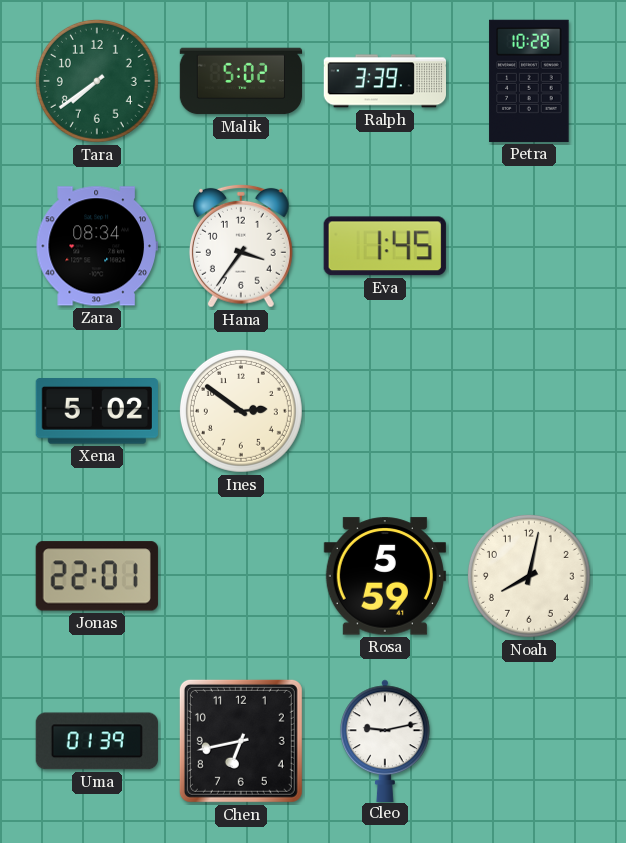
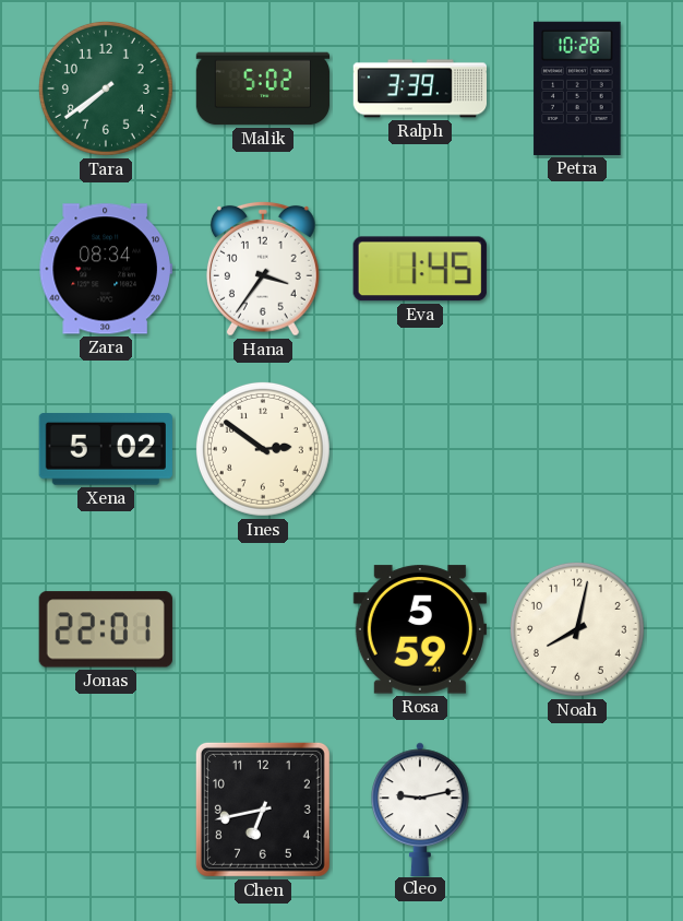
Uma: 01:39 -> none (97, 741)
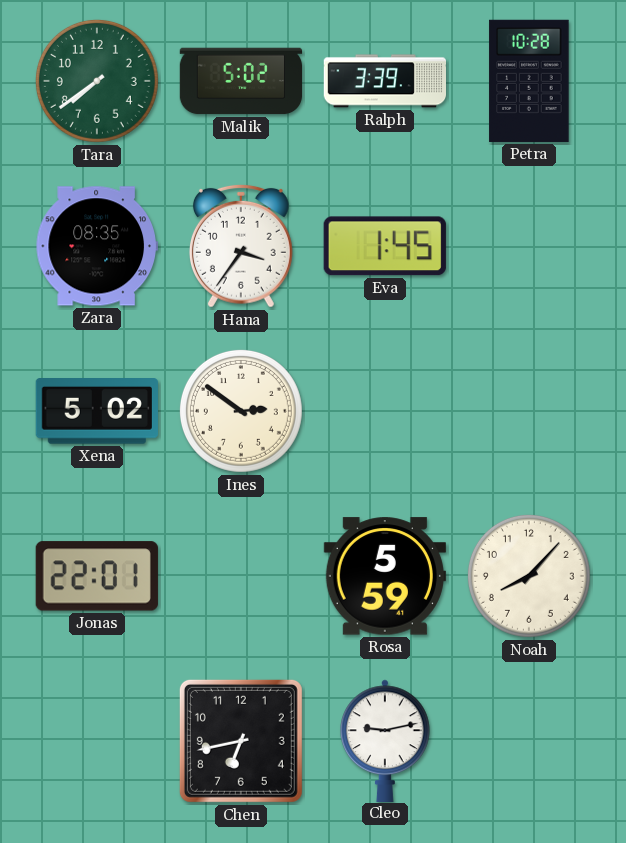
Zara: 08:34 -> 08:35 (97, 246)
Noah: 8:02 -> 8:07 (529, 576)
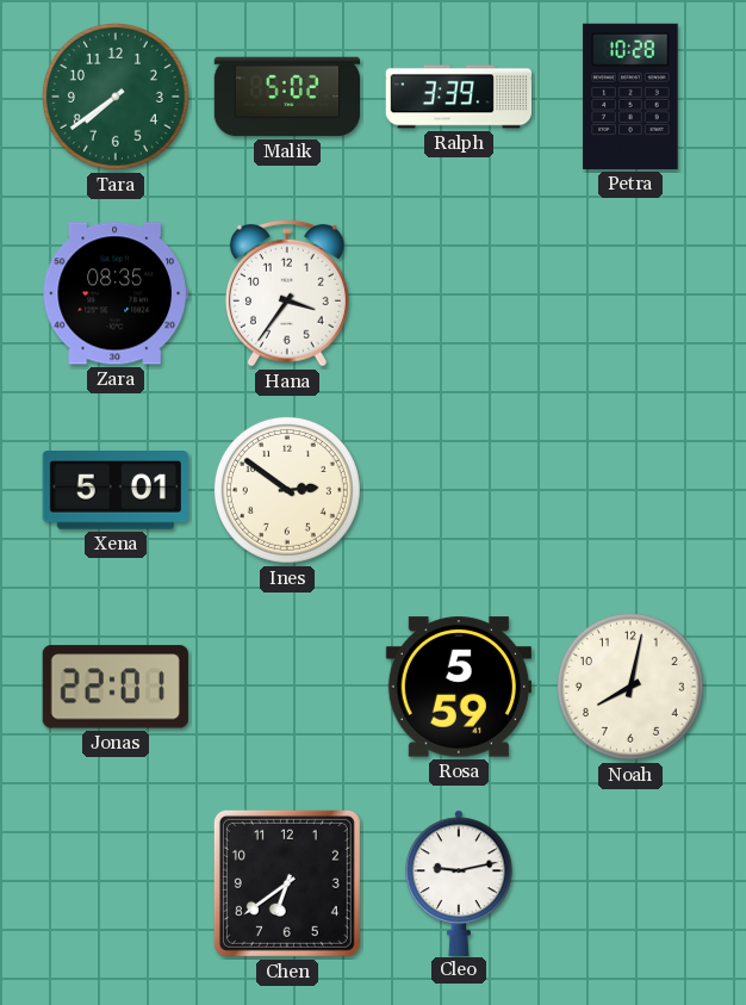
Eva: 1:45 -> none (385, 246)
Xena: 5:02 -> 5:01 (116, 491)
Noah: 8:07 -> 8:02 (630, 687)
Chen: 6:43 -> 6:39 (287, 883)
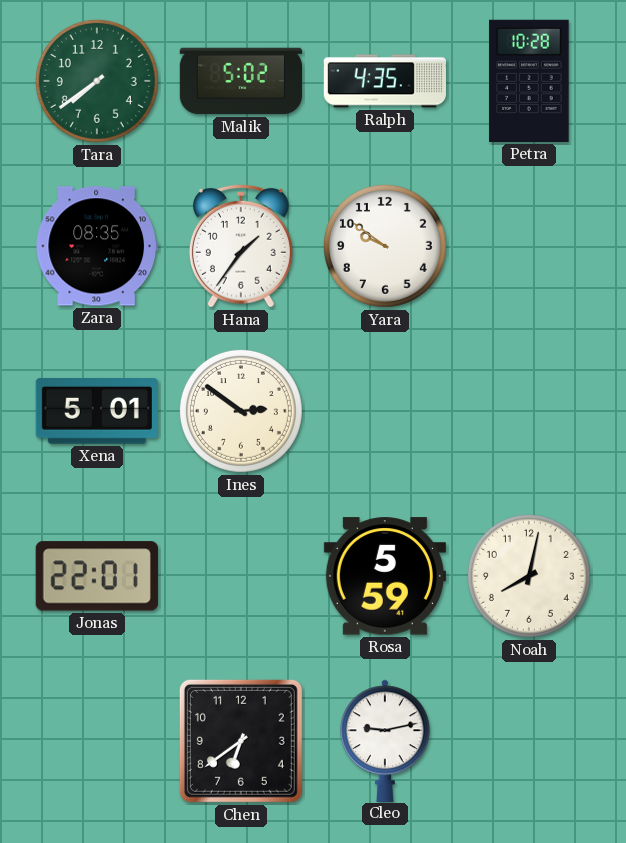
Ralph: 3:39 -> 4:35 (384, 81)
Hana: 3:36 -> 1:36 (241, 246)
Yara: none -> 9:51 (385, 246)
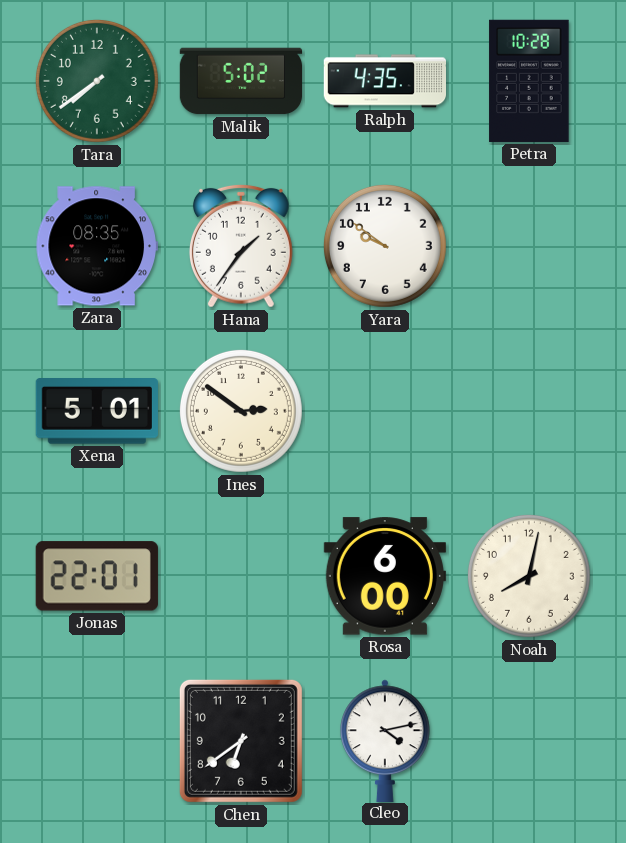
Rosa: 5:59 -> 6:00 (385, 576)
Cleo: 9:13 -> 4:13 (386, 740)
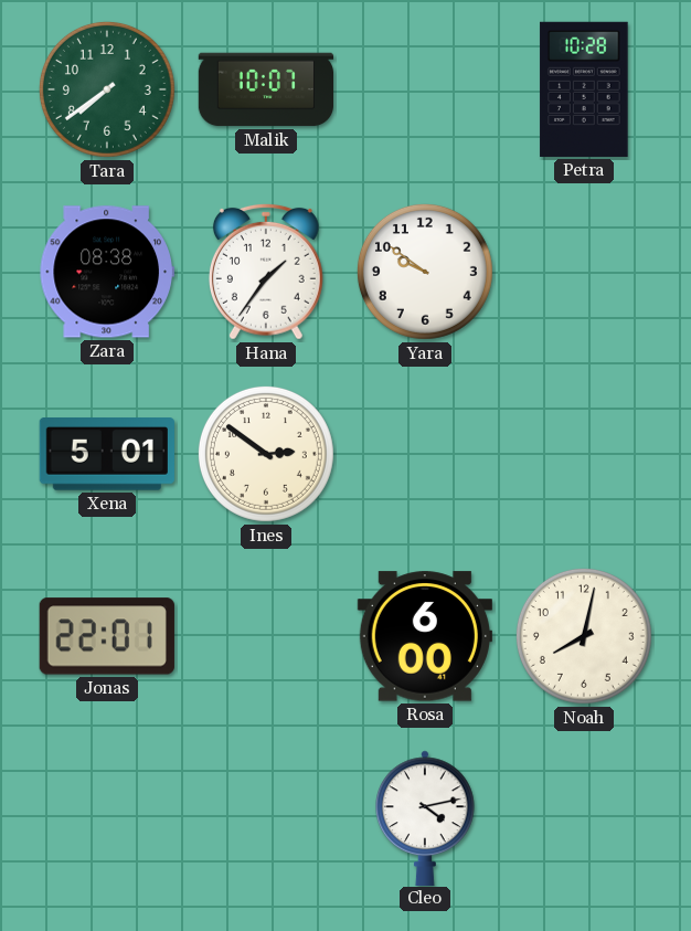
Malik: 5:02 -> 10:07 (266, 89)
Ralph: 4:35 -> none (384, 81)
Zara: 08:35 -> 08:38 (107, 272)
Chen: 6:39 -> none (241, 741)
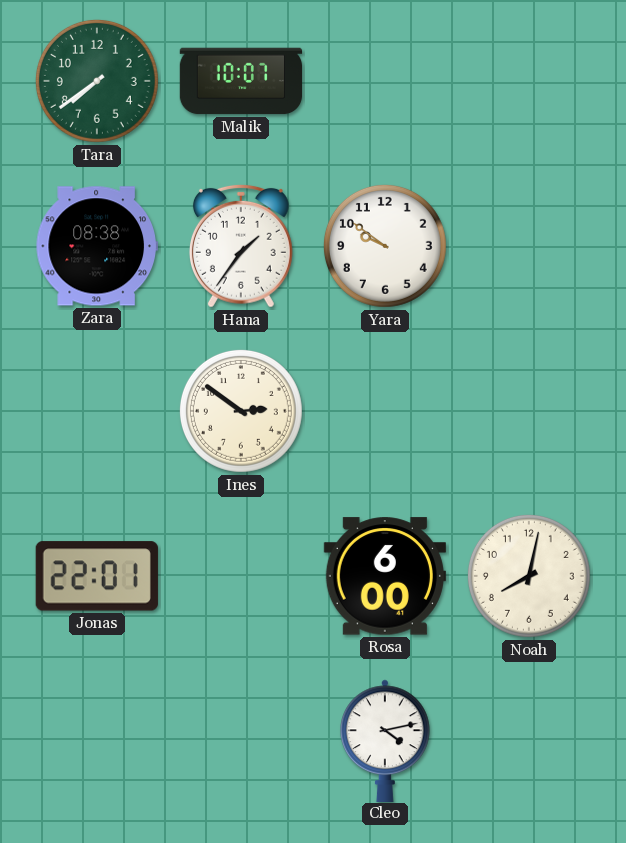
Petra: 10:28 -> none (584, 89)
Xena: 5:01 -> none (107, 455)
